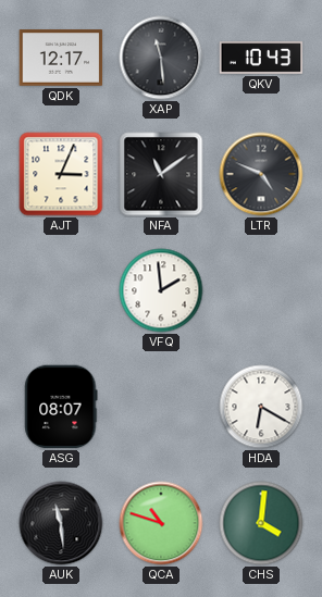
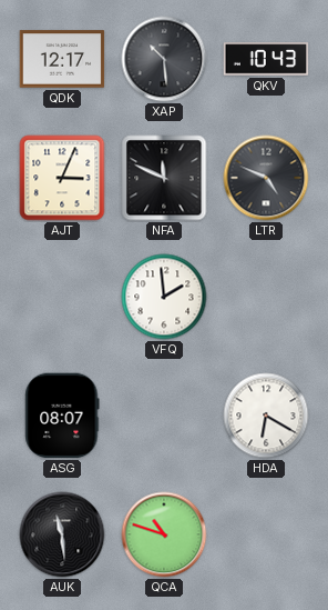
XAP: 11:29 -> 10:29 (164, 59)
NFA: 11:09 -> 11:49 (164, 178)
CHS: 4:01 -> none (261, 523)
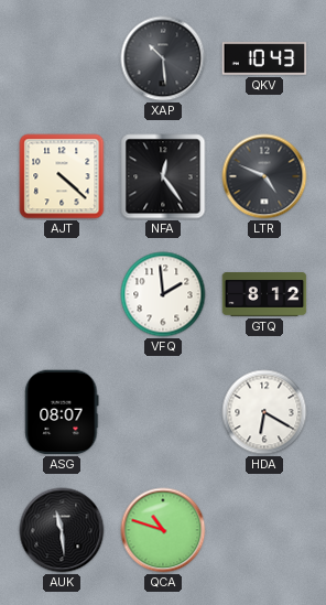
QDK: 12:17 -> none (62, 59)
AJT: 3:04 -> 4:22 (62, 176)
NFA: 11:49 -> 12:24 (163, 176)
GTQ: none -> 8:12 (264, 295)
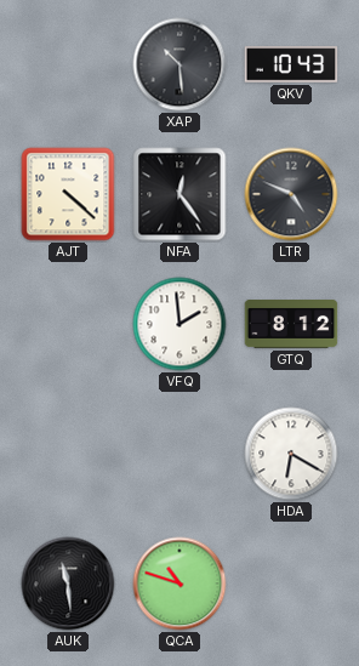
ASG: 08:07 -> none (62, 412)
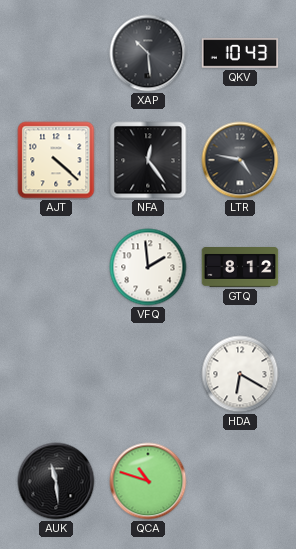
LTR: 4:49 -> 4:47 (240, 160)
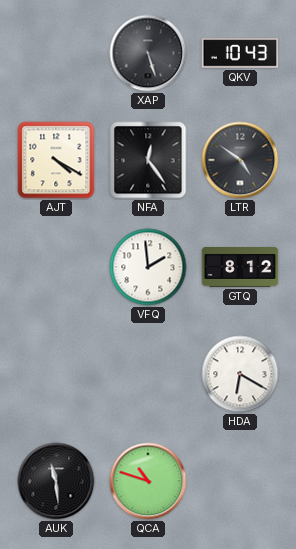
XAP: 10:29 -> 5:27 (148, 53)
AJT: 4:22 -> 4:20 (56, 160)
LTR: 4:47 -> 4:51 (240, 160)
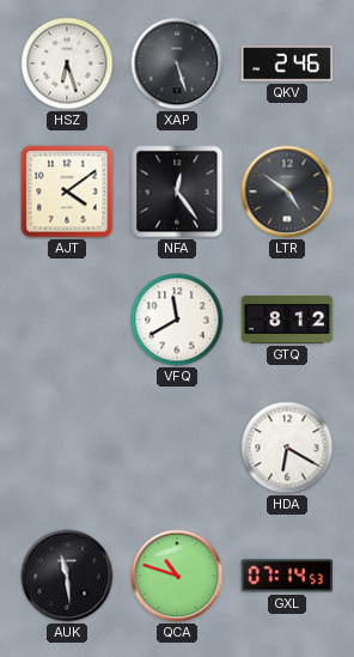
HSZ: none -> 6:27 (67, 63)
QKV: 10:43 -> 2:46 (287, 63)
AJT: 4:20 -> 4:09 (67, 191)
VFQ: 1:59 -> 11:40 (177, 320)
GXL: none -> 07:14 (287, 576)
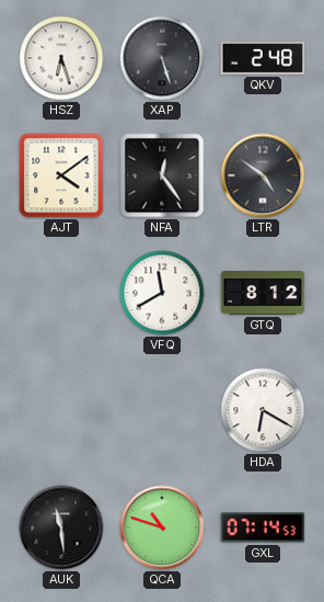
QKV: 2:46 -> 2:48 (263, 58)
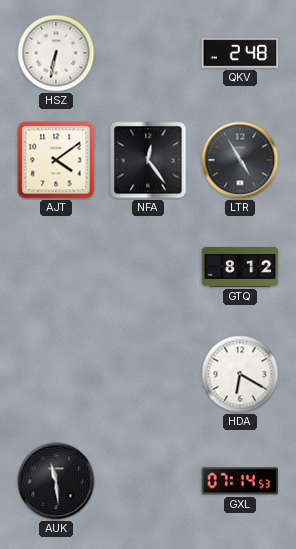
HSZ: 6:27 -> 6:32 (56, 53)
XAP: 5:27 -> none (162, 58)
LTR: 4:51 -> 4:55 (240, 160)
VFQ: 11:40 -> none (162, 293)
QCA: 10:48 -> none (162, 527)
